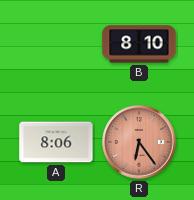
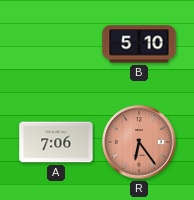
B: 8:10 -> 5:10 (139, 44)
A: 8:06 -> 7:06 (56, 142)
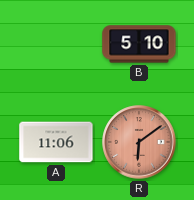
A: 7:06 -> 11:06 (56, 142)
R: 6:24 -> 6:09 (139, 142)
